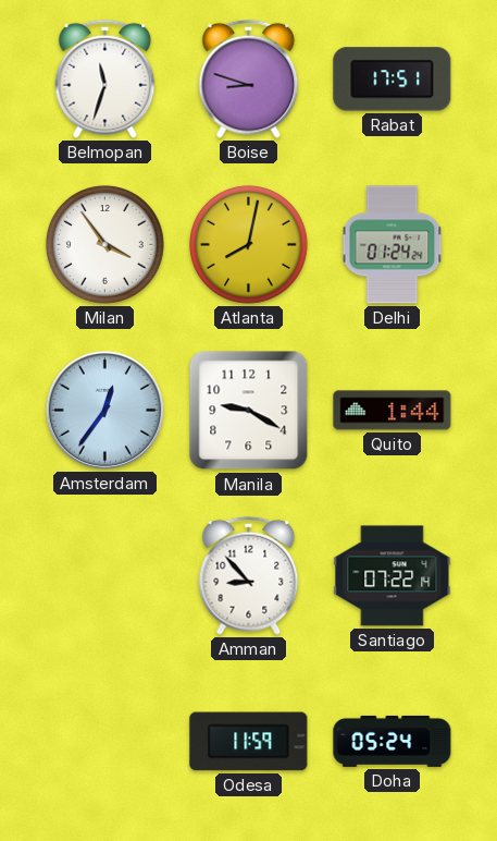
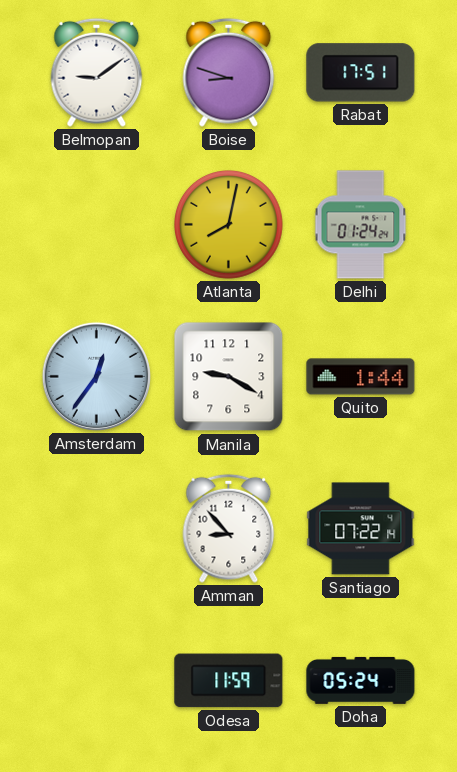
Belmopan: 11:33 -> 9:09 (97, 72)
Milan: 3:54 -> none (105, 245)
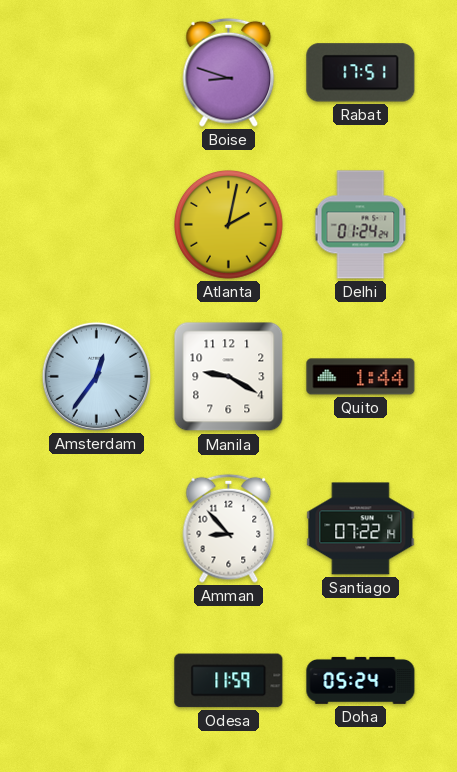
Belmopan: 9:09 -> none (97, 72)
Atlanta: 8:02 -> 2:02 (229, 225)
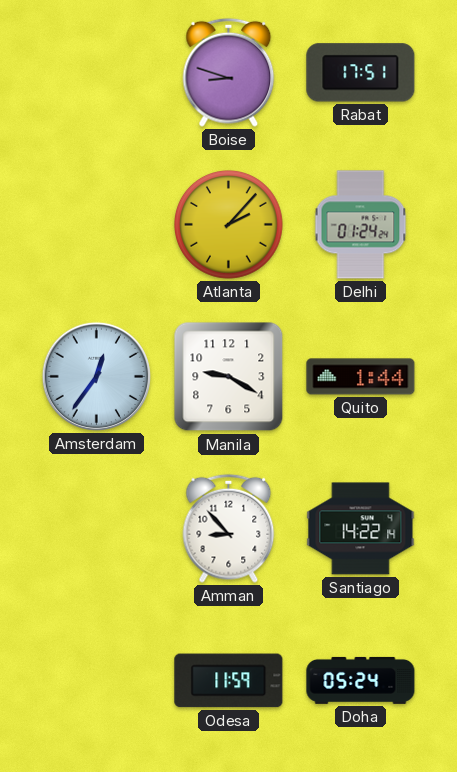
Atlanta: 2:02 -> 2:07 (229, 225)
Santiago: 07:22 -> 14:22 (361, 529)
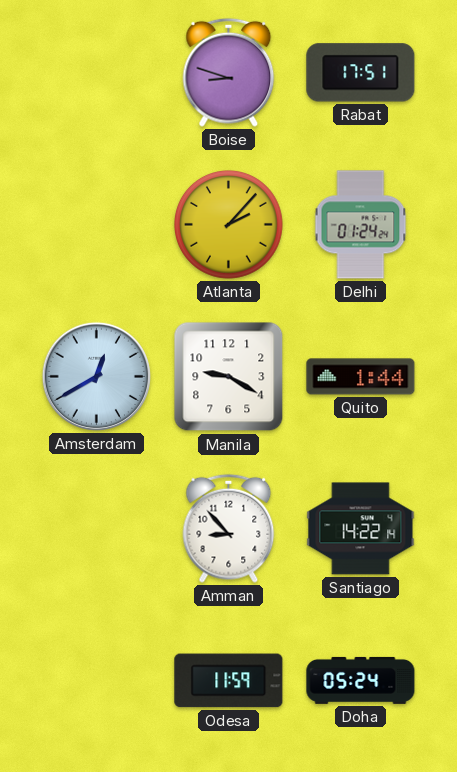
Amsterdam: 12:36 -> 12:40 (96, 376)
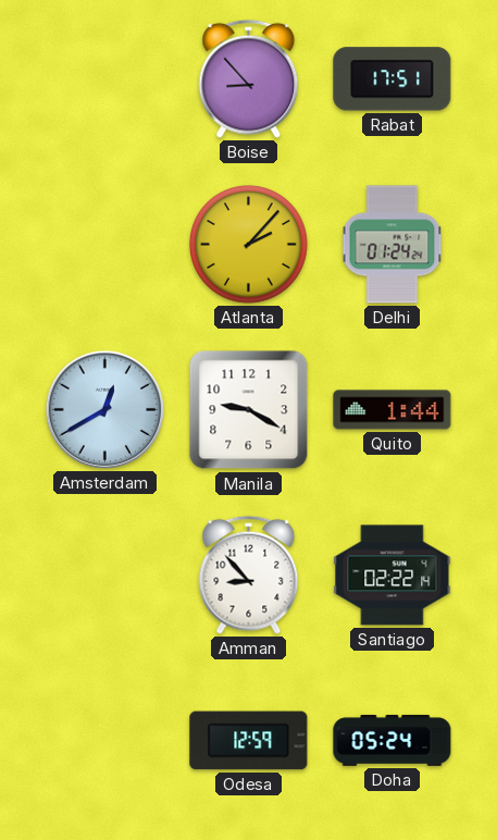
Boise: 8:48 -> 8:53 (249, 78)
Santiago: 14:22 -> 02:22 (393, 576)
Odesa: 11:59 -> 12:59 (249, 741)
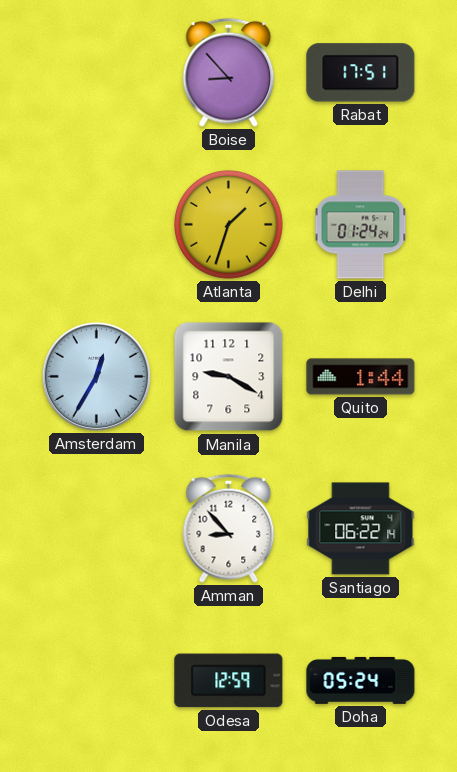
Atlanta: 2:07 -> 1:33 (229, 225)
Amsterdam: 12:40 -> 12:35 (96, 376)
Santiago: 02:22 -> 06:22 (361, 529)
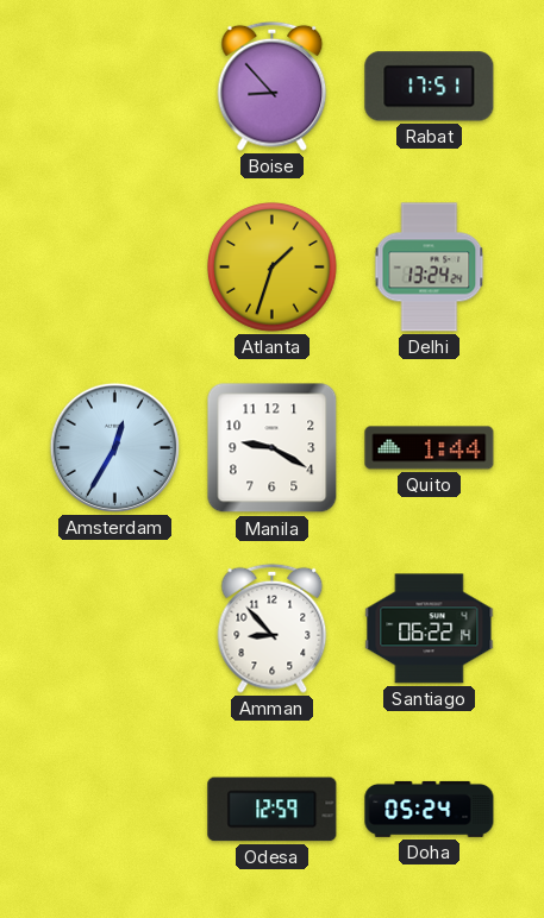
Delhi: 01:24 -> 13:24 (430, 268)
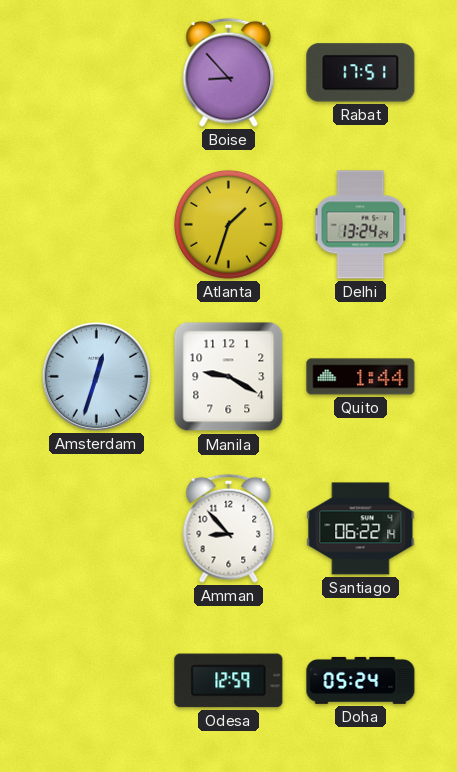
Amsterdam: 12:35 -> 12:33 (96, 376)
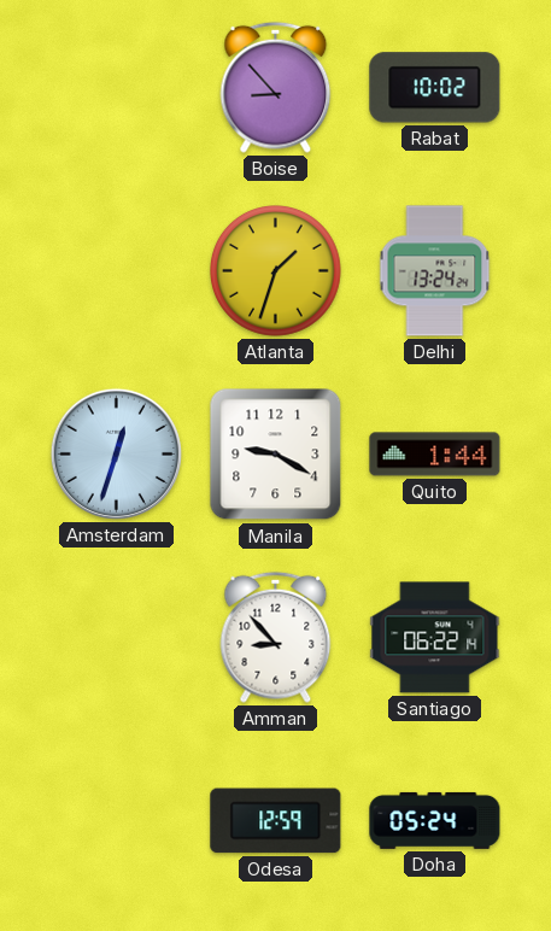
Rabat: 17:51 -> 10:02 (435, 88)
